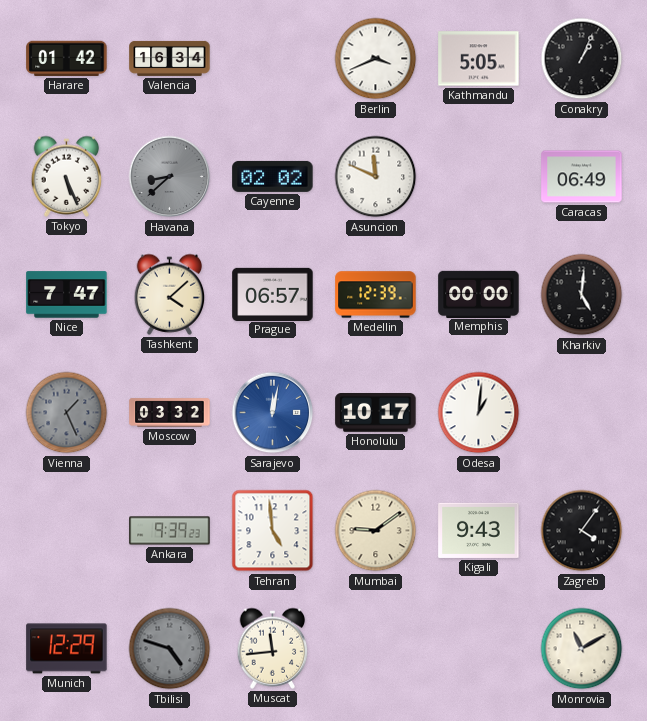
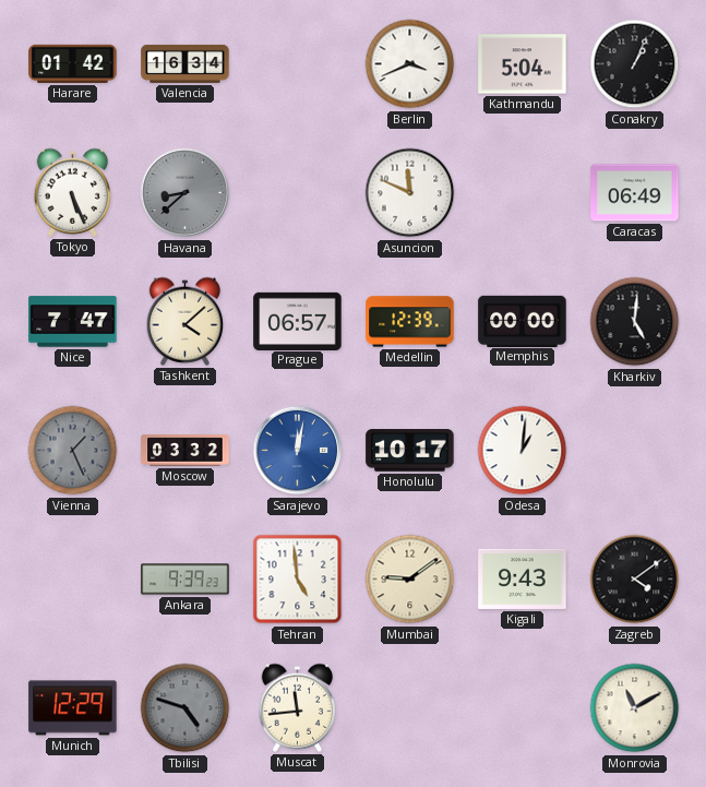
Kathmandu: 5:05 -> 5:04 (523, 64)
Cayenne: 02:02 -> none (273, 176)
Zagreb: 4:06 -> 4:09 (635, 580)
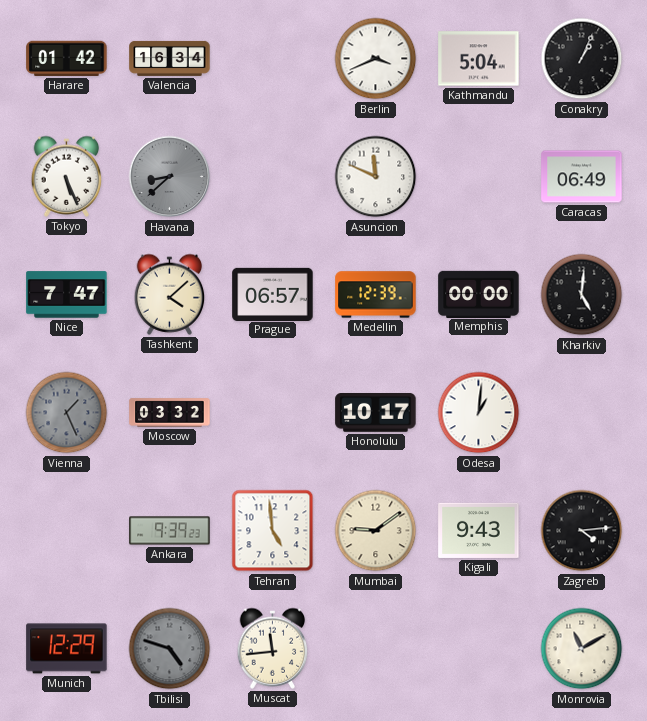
Sarajevo: 12:02 -> none (298, 451)
Zagreb: 4:09 -> 4:14 (582, 531)
